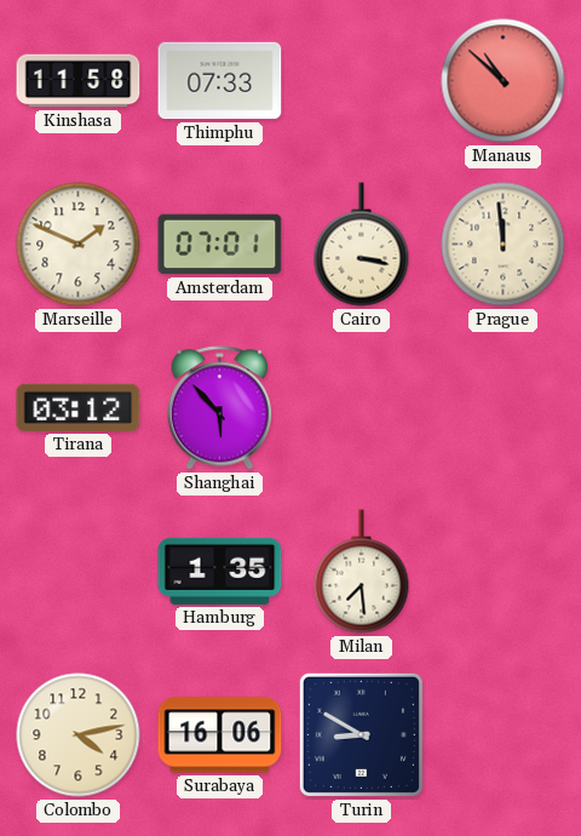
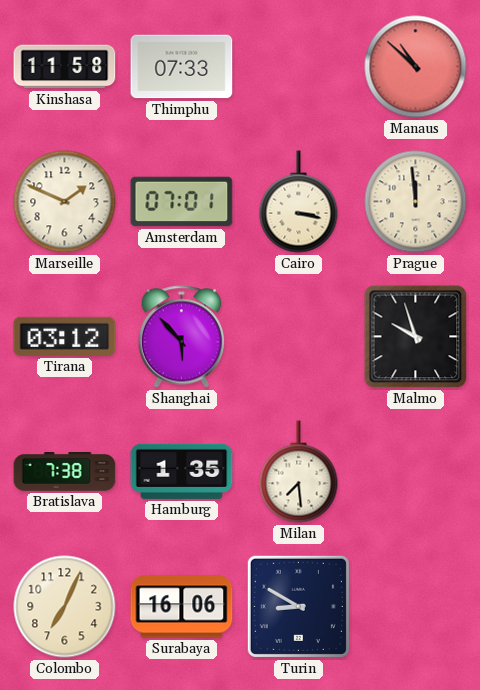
Malmo: none -> 9:57 (416, 337)
Bratislava: none -> 7:38 (65, 472)
Colombo: 4:13 -> 7:04 (65, 607)
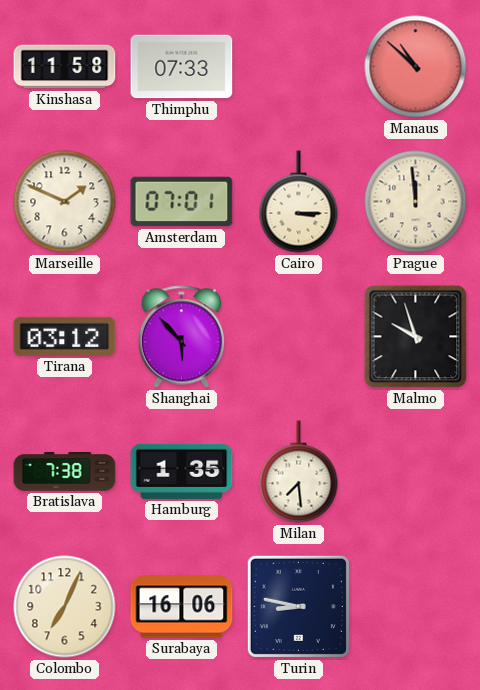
Cairo: 3:17 -> 3:15 (299, 202)
Turin: 8:50 -> 8:47 (298, 606)
